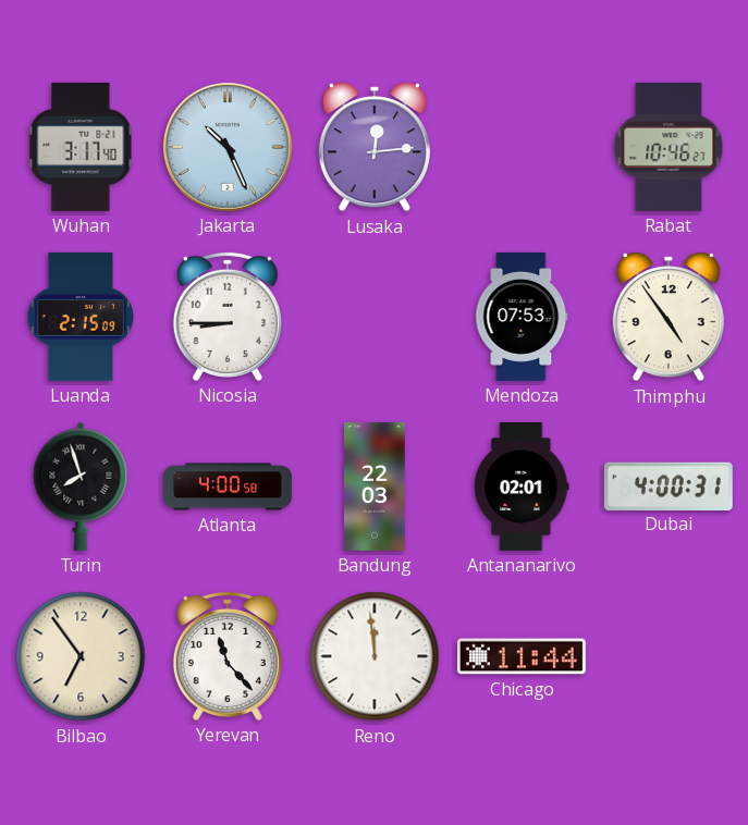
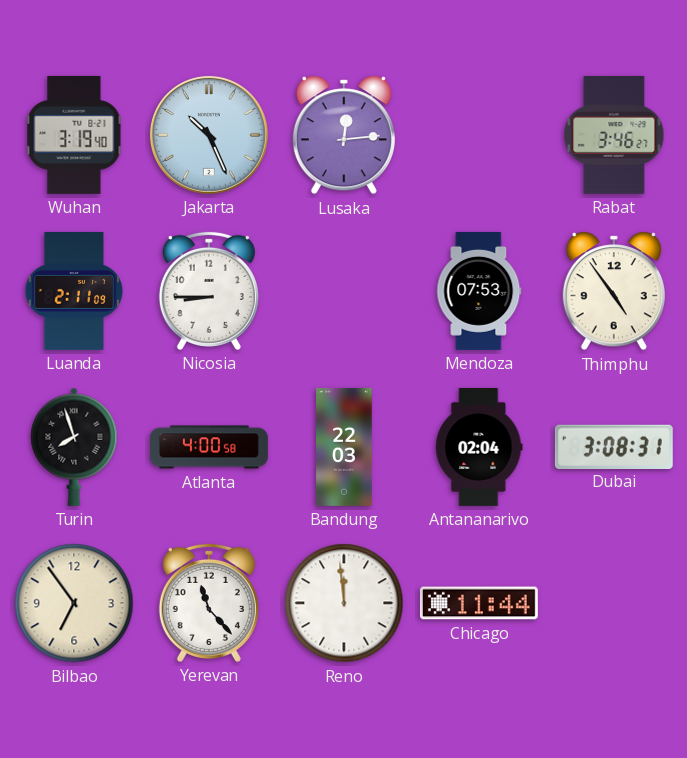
Wuhan: 3:17 -> 3:19 (74, 135)
Rabat: 10:46 -> 3:46 (614, 135)
Luanda: 2:15 -> 2:11 (74, 291)
Antananarivo: 02:01 -> 02:04 (479, 447)
Dubai: 4:00 -> 3:08 (614, 446)
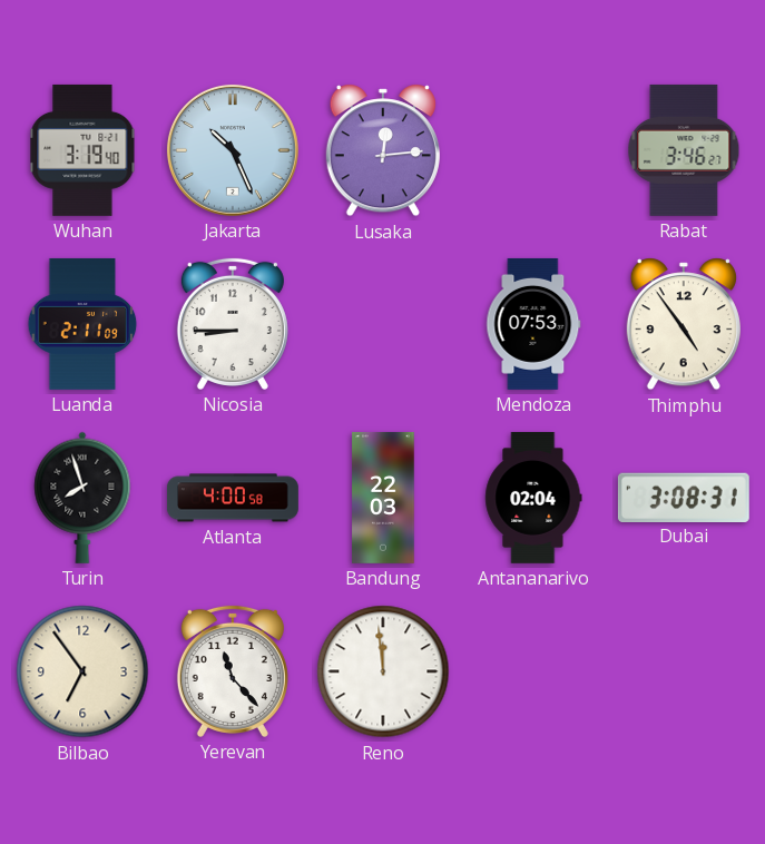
Chicago: 11:44 -> none (479, 603)
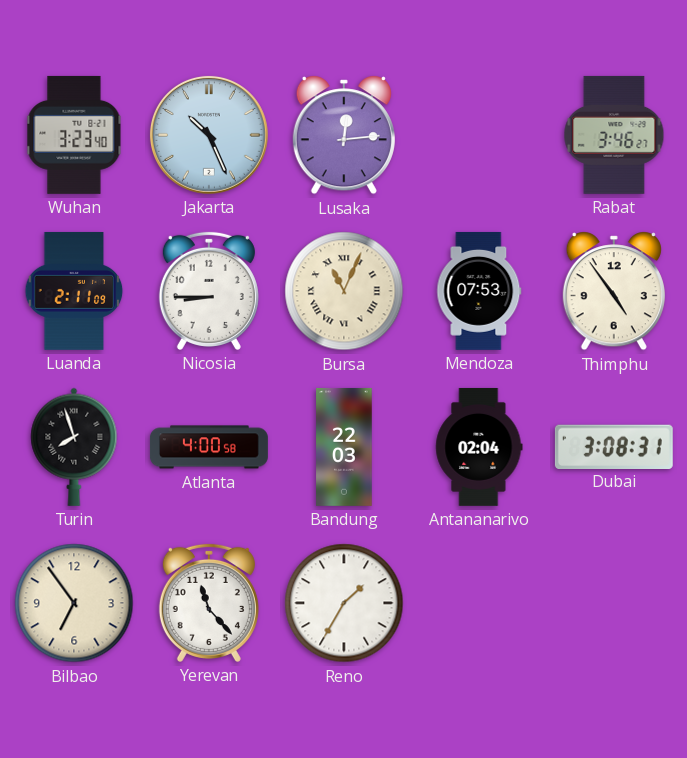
Wuhan: 3:19 -> 3:23 (74, 135)
Bursa: none -> 11:04 (344, 291)
Reno: 11:59 -> 1:35 (344, 603)
